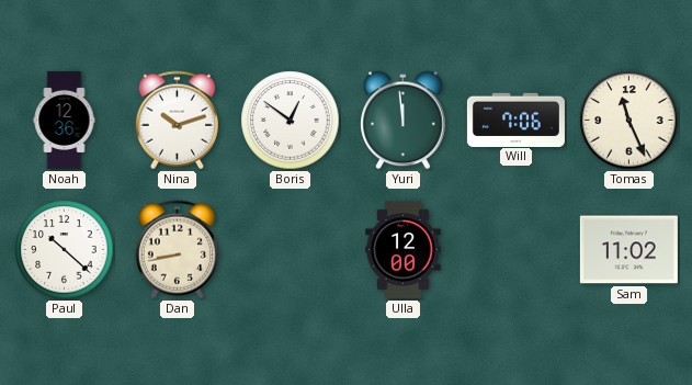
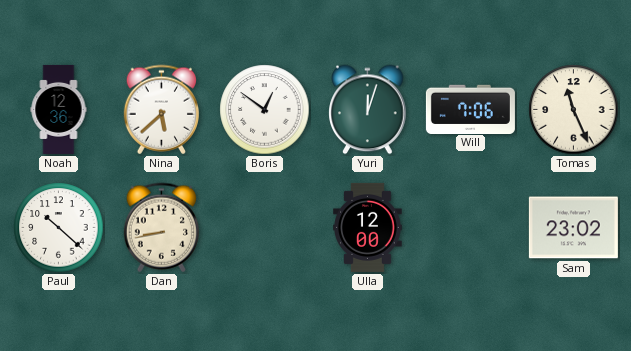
Nina: 10:12 -> 5:38 (161, 110)
Yuri: 11:59 -> 12:03 (368, 110)
Sam: 11:02 -> 23:02 (573, 228)
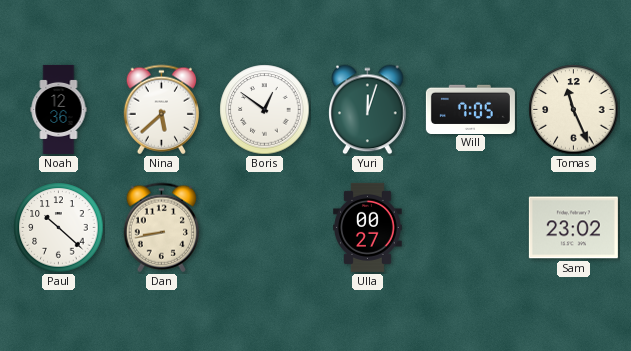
Will: 7:06 -> 7:05 (470, 109)
Ulla: 12:00 -> 00:27 (368, 227)
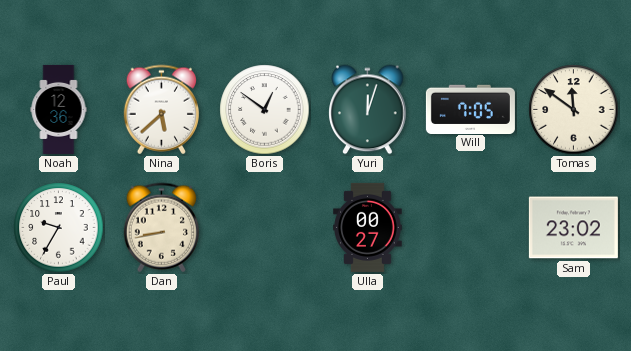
Tomas: 11:26 -> 11:51 (574, 110)
Paul: 10:22 -> 9:35 (59, 228)
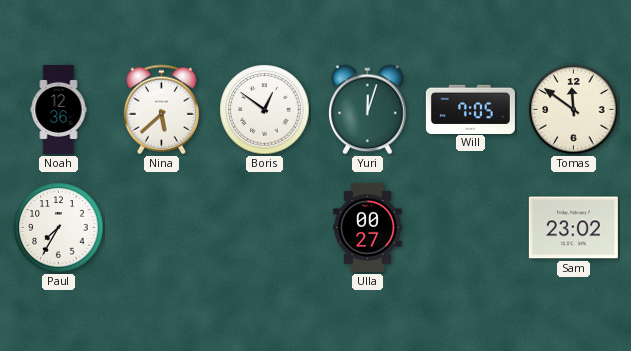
Paul: 9:35 -> 7:35 (59, 228)
Dan: 8:43 -> none (161, 228)
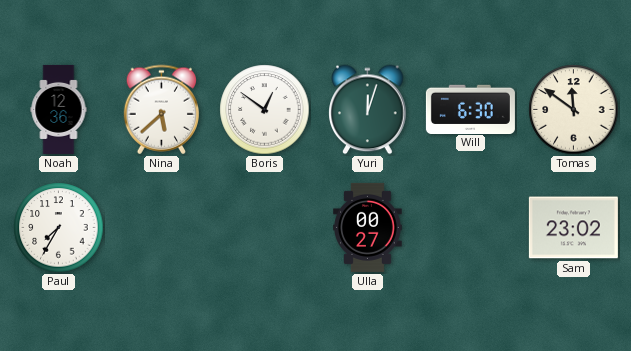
Will: 7:05 -> 6:30 (470, 109)
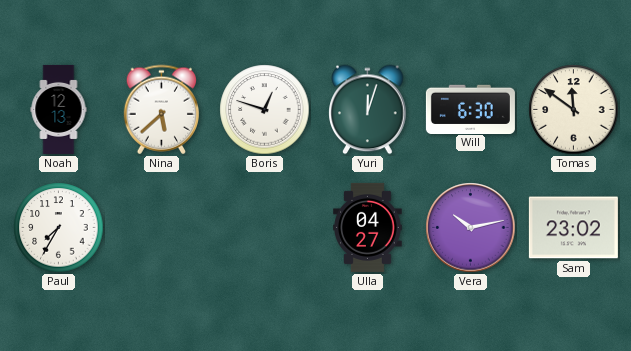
Noah: 12:36 -> 12:13 (59, 109)
Boris: 12:51 -> 12:48 (265, 110)
Ulla: 00:27 -> 04:27 (368, 227)
Vera: none -> 10:13 (471, 228)
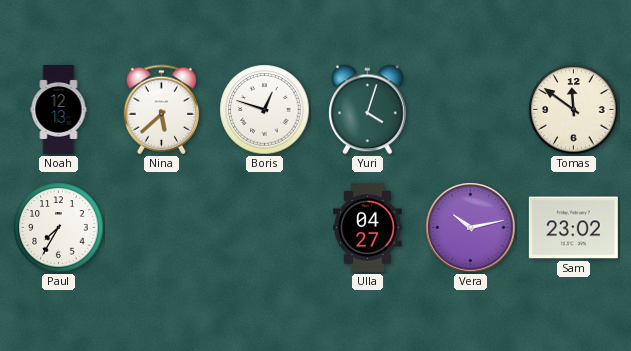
Yuri: 12:03 -> 4:03 (368, 110)
Will: 6:30 -> none (470, 109)
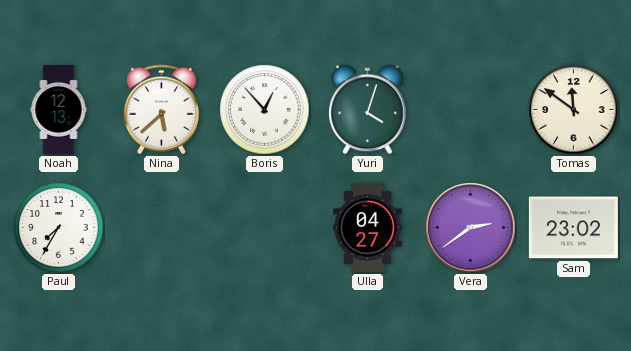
Boris: 12:48 -> 12:53 (265, 110)
Vera: 10:13 -> 2:39 (471, 228)
